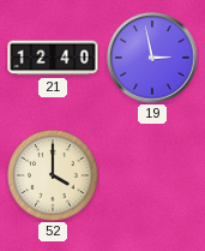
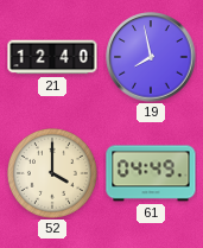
19: 2:58 -> 7:58 (151, 57)
61: none -> 04:49 (151, 173)
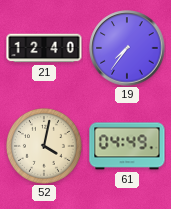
19: 7:58 -> 7:36 (127, 48)
52: 4:00 -> 4:02 (44, 146)
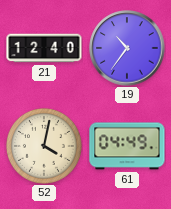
19: 7:36 -> 10:36 (127, 48)
